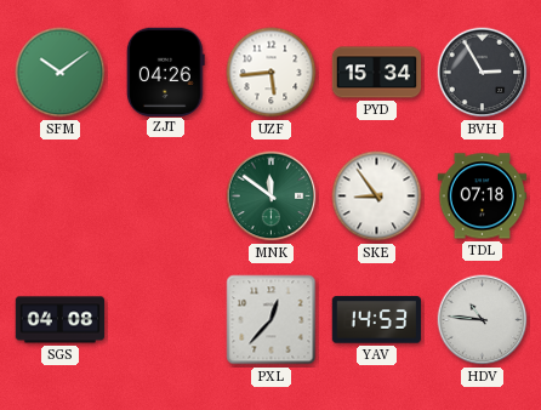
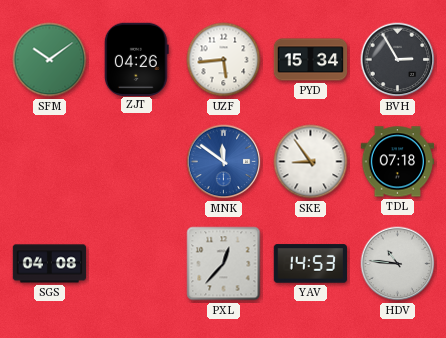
MNK dial: green -> blue (224, 162)
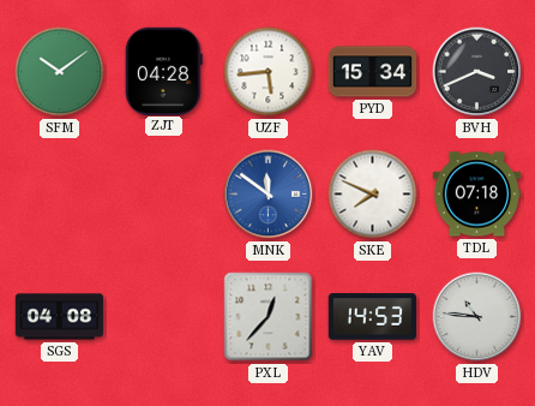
ZJT: 04:26 -> 04:28 (163, 71)
BVH: 2:55 -> 3:41 (477, 72)
SKE: 8:54 -> 7:49 (373, 195)
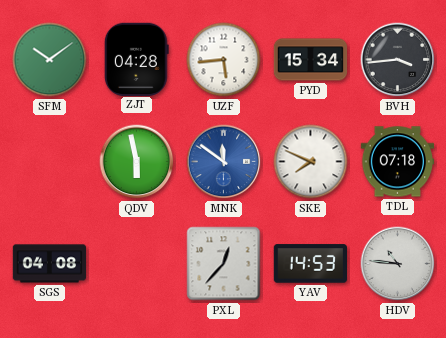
BVH: 3:41 -> 3:44 (398, 60)
QDV: none -> 5:58 (137, 162)
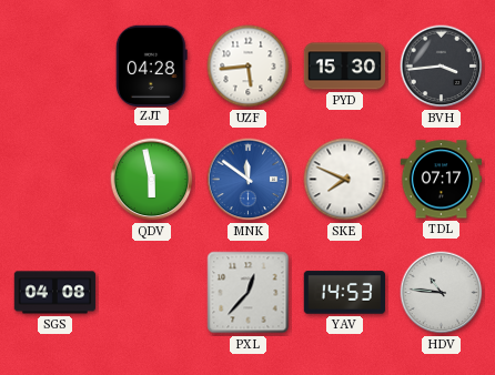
SFM: 10:09 -> none (50, 60)
PYD: 15:34 -> 15:30 (345, 67)
TDL: 07:18 -> 07:17 (442, 180)
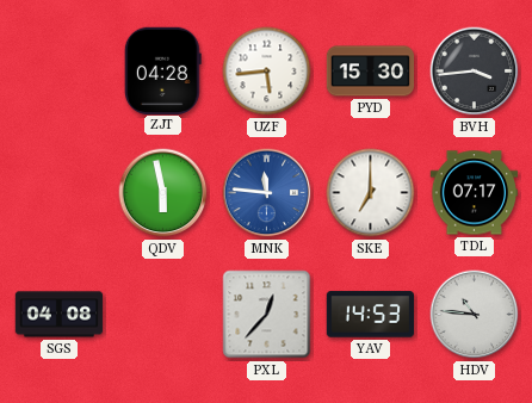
MNK: 11:51 -> 11:46 (267, 193)
SKE: 7:49 -> 7:00 (371, 193)
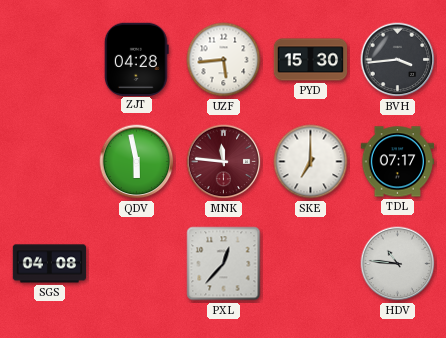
MNK dial: blue -> burgundy (224, 162)
YAV: 14:53 -> none (370, 315)
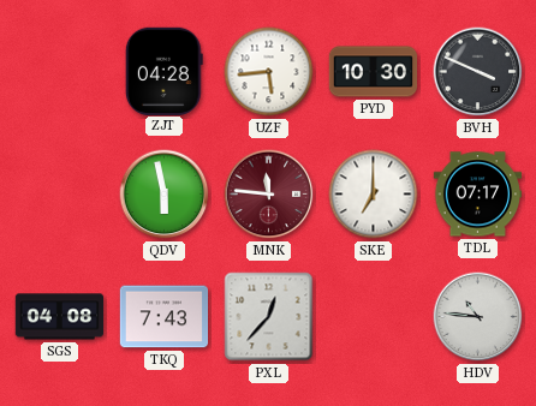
PYD: 15:30 -> 10:30 (374, 72)
BVH: 3:44 -> 3:49 (478, 72)
TKQ: none -> 7:43 (165, 317)
